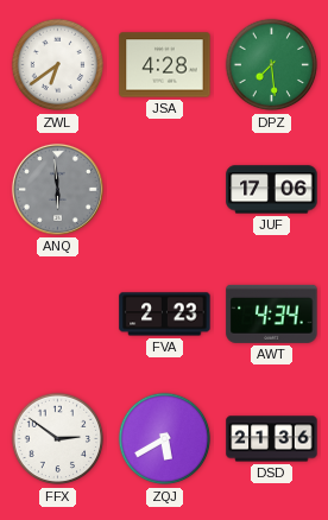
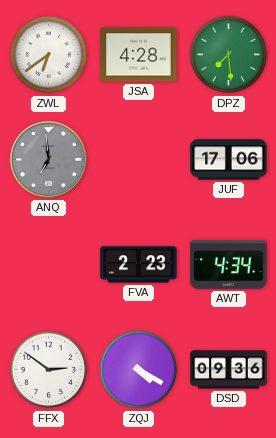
ANQ: 5:59 -> 6:59 (48, 159)
ZQJ: 5:40 -> 4:20 (139, 370)
DSD: 21:36 -> 09:36 (229, 370)
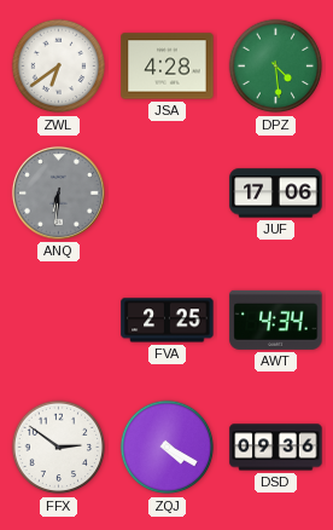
DPZ: 7:29 -> 4:29 (276, 67)
ANQ: 6:59 -> 6:31 (58, 192)
FVA: 2:23 -> 2:25 (168, 321)
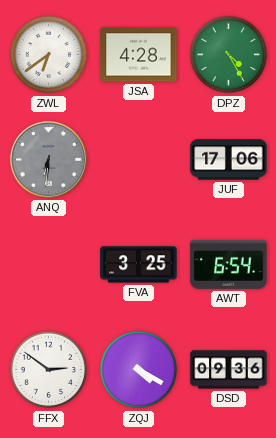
DPZ: 4:29 -> 4:25 (229, 55)
FVA: 2:25 -> 3:25 (139, 265)
AWT: 4:34 -> 6:54 (229, 264)
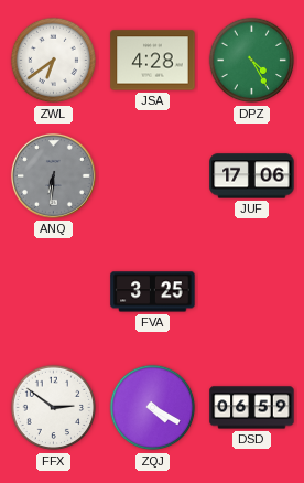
AWT: 6:54 -> none (229, 264)
DSD: 09:36 -> 06:59 (252, 408)
